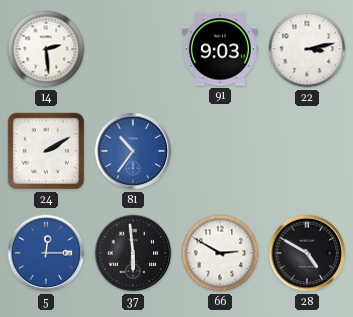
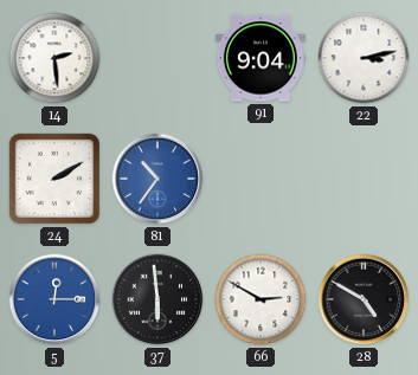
91: 9:03 -> 9:04 (261, 58)
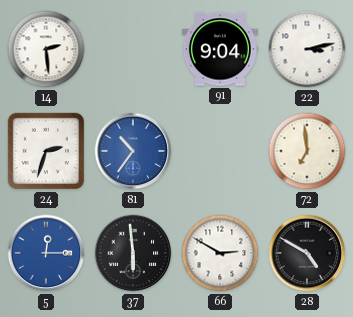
24: 2:10 -> 2:33 (46, 151)
72: none -> 6:59 (307, 151)
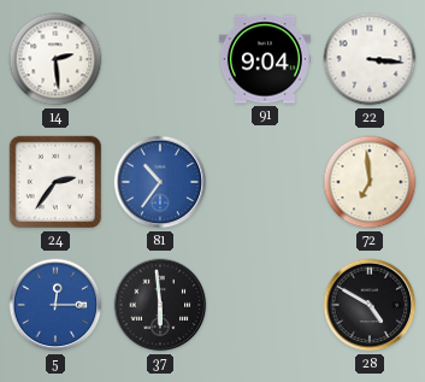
22: 3:13 -> 3:16 (370, 59)
24: 2:33 -> 2:36 (55, 182)
66: 2:50 -> none (220, 253)
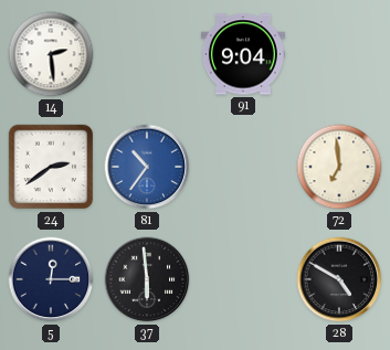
22: 3:16 -> none (370, 59)
24: 2:36 -> 2:39 (51, 167)
5 dial: blue -> navy (51, 279)
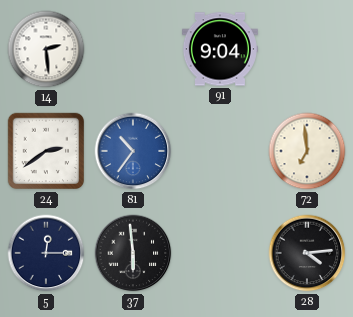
28: 4:50 -> 4:14 (307, 253)
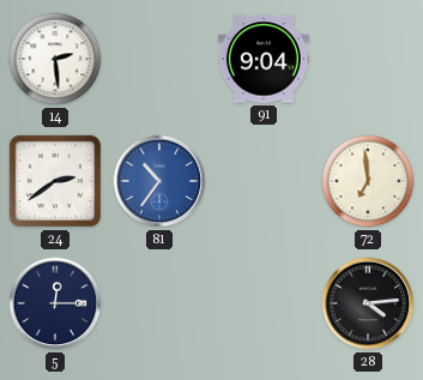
37: 5:59 -> none (133, 253)
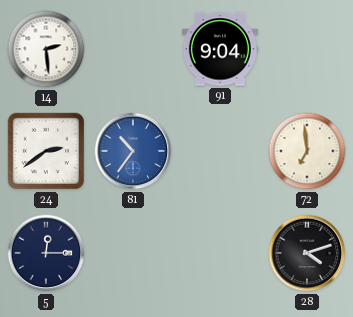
28: 4:14 -> 4:12 (307, 253)
